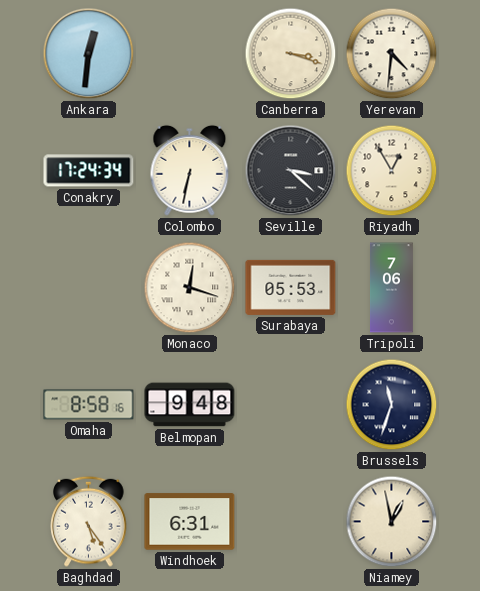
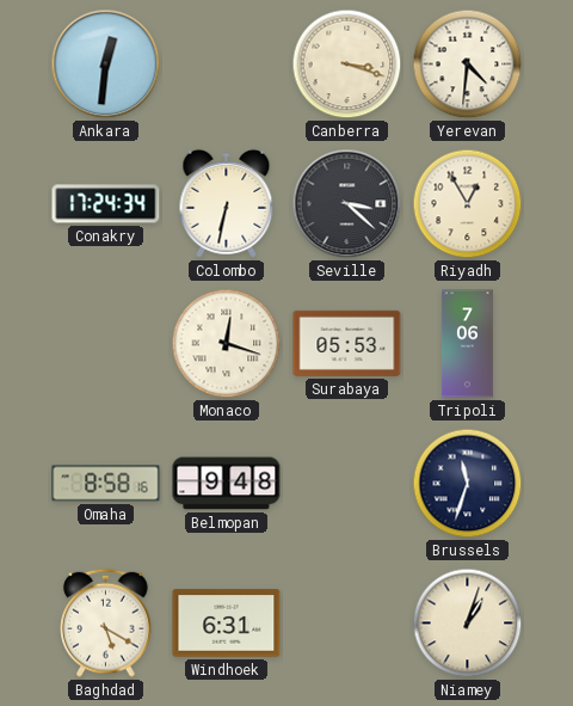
Baghdad: 5:24 -> 5:20 (106, 622)
Niamey: 12:58 -> 1:03 (468, 624)
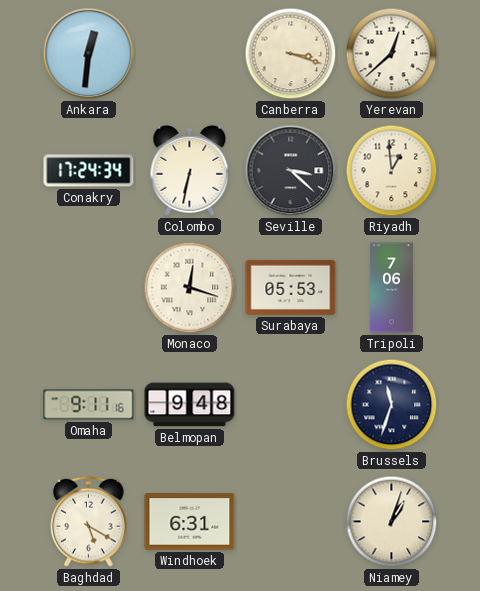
Yerevan: 4:31 -> 12:38 (392, 54)
Riyadh: 12:55 -> 12:59 (392, 171)
Omaha: 8:58 -> 9:11 (89, 405)
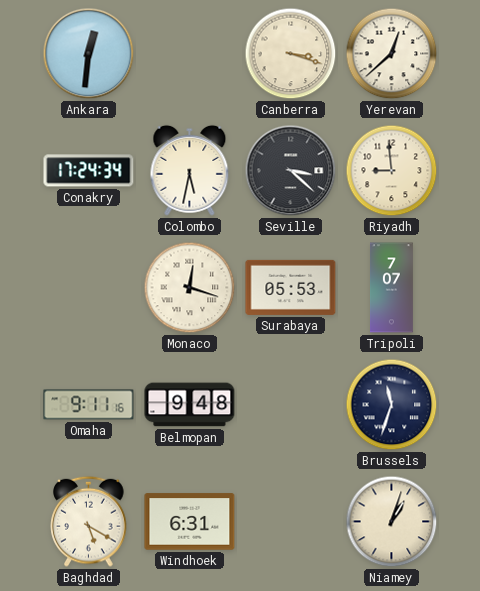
Colombo: 6:32 -> 5:32 (190, 170)
Riyadh: 12:59 -> 8:59 (392, 171)
Tripoli: 7:06 -> 7:07 (392, 288)
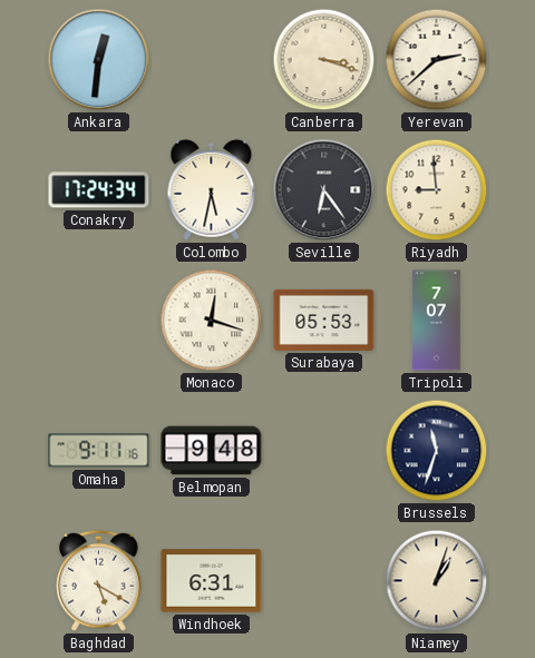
Yerevan: 12:38 -> 2:38 (437, 60)
Seville: 3:22 -> 6:24 (324, 190)
